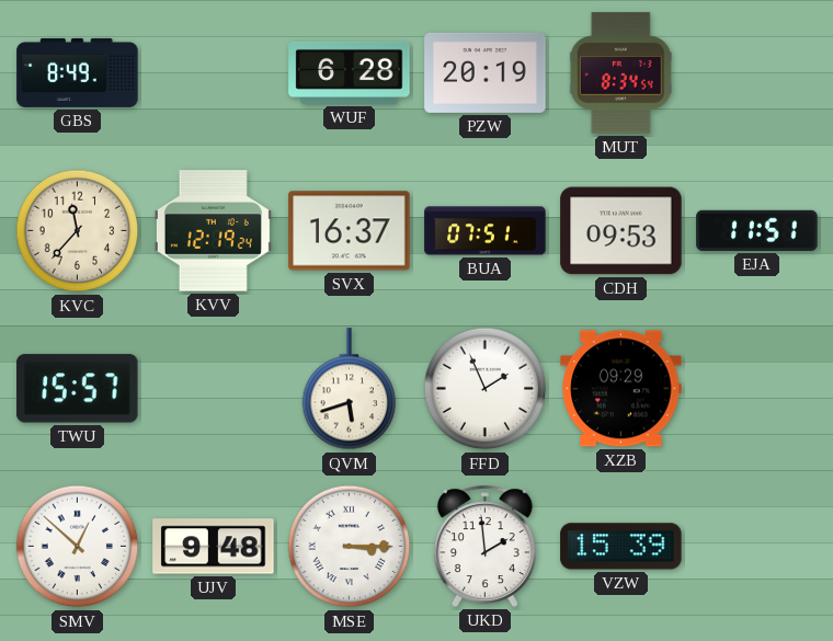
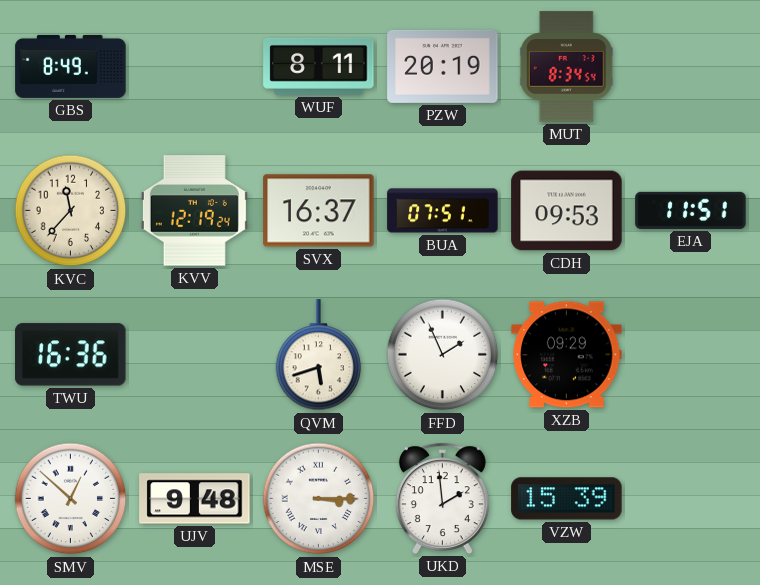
WUF: 6:28 -> 8:11 (319, 66)
TWU: 15:57 -> 16:36 (71, 355)
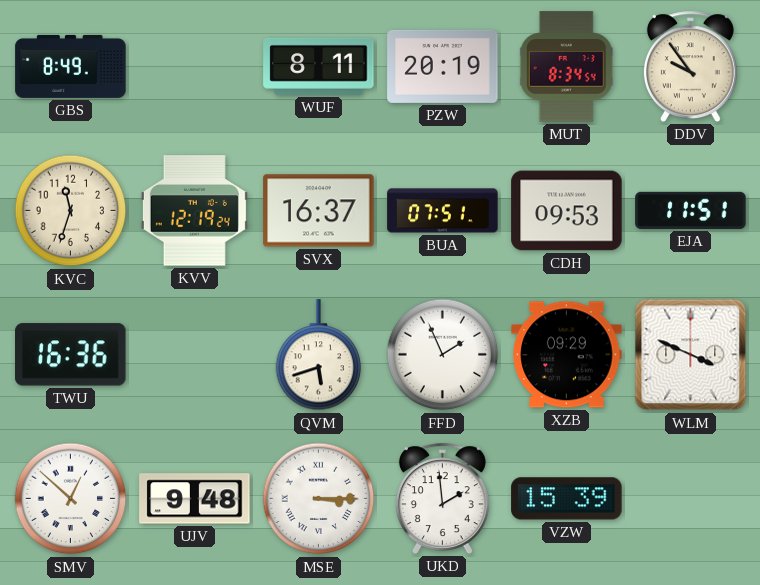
DDV: none -> 9:54 (690, 66)
KVC: 11:37 -> 11:33 (71, 211)
WLM: none -> 3:49 (691, 355)
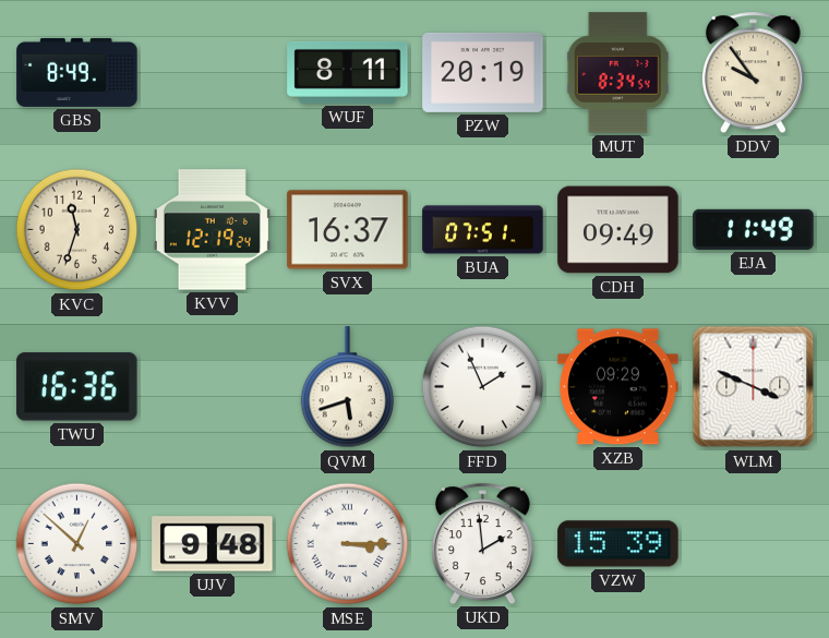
CDH: 09:53 -> 09:49 (618, 230)
EJA: 11:51 -> 11:49 (754, 229)
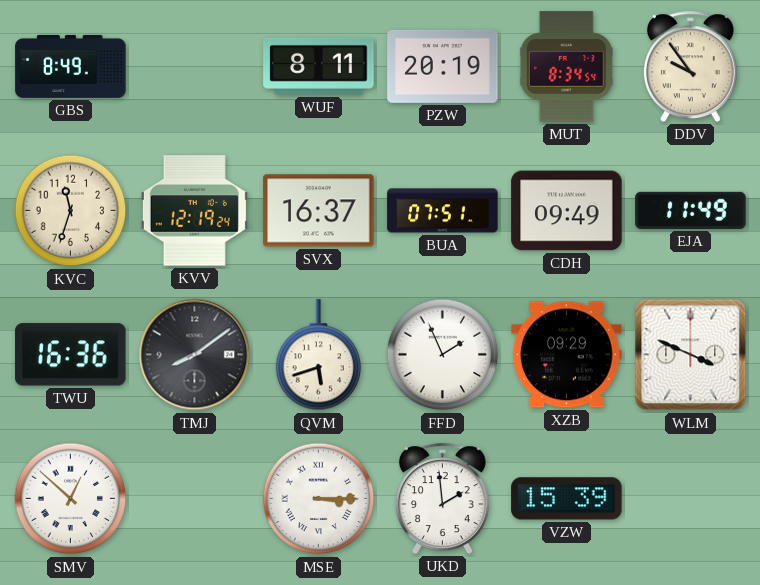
TMJ: none -> 8:09 (195, 355)
UJV: 9:48 -> none (213, 544)
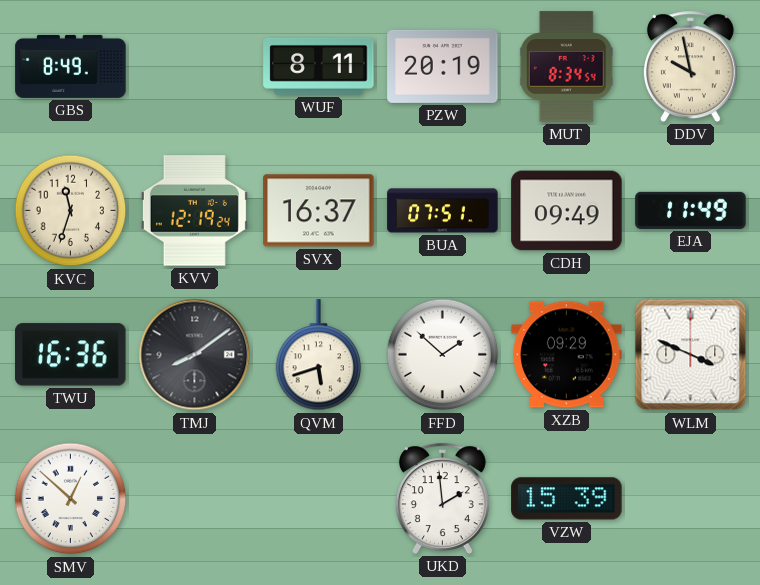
DDV: 9:54 -> 9:58 (690, 66)
FFD: 1:56 -> 1:52 (443, 355)
MSE: 3:15 -> none (319, 499)
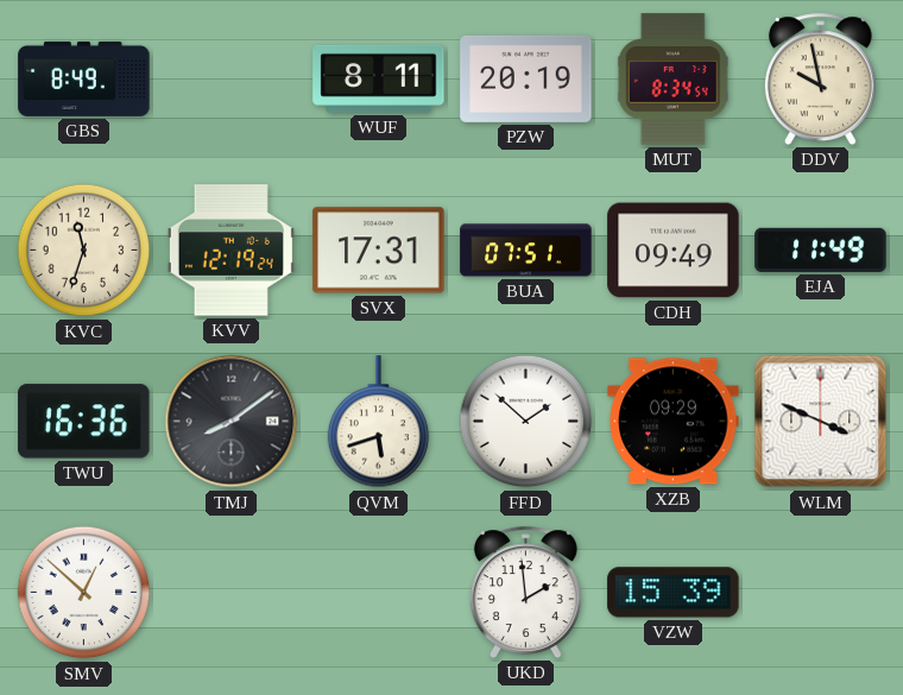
SVX: 16:37 -> 17:31 (379, 251)
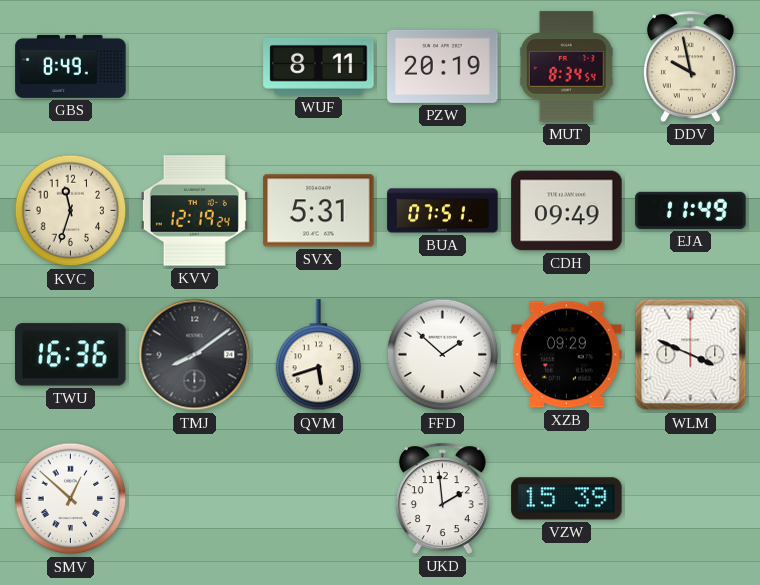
SVX: 17:31 -> 5:31 (319, 211)
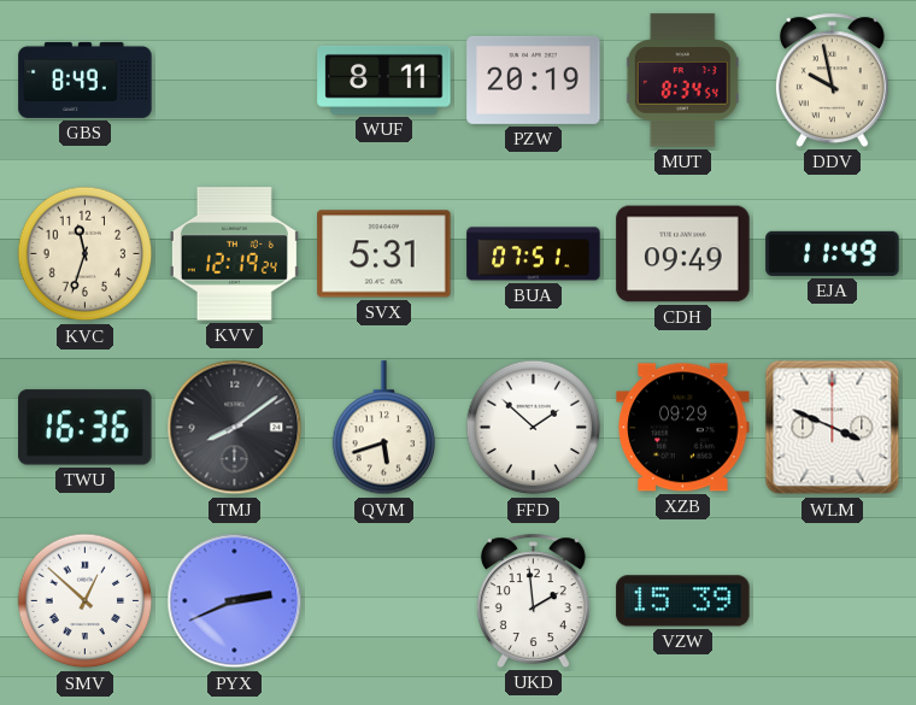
PYX: none -> 2:41 (235, 601)
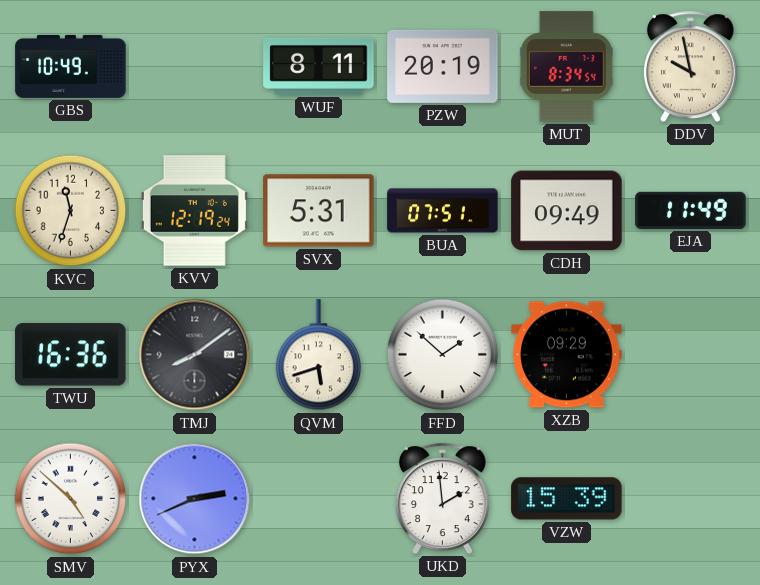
GBS: 8:49 -> 10:49 (71, 66)
WLM: 3:49 -> none (833, 428)
SMV: 12:52 -> 4:52 (71, 499)
